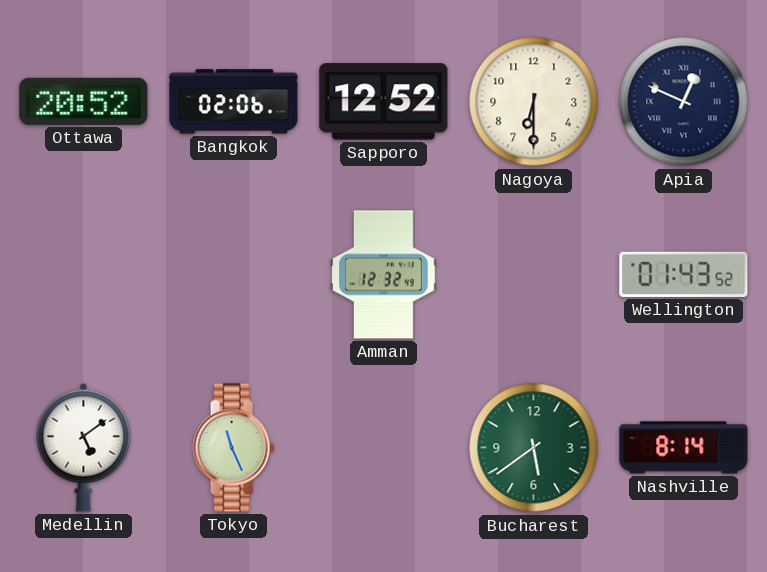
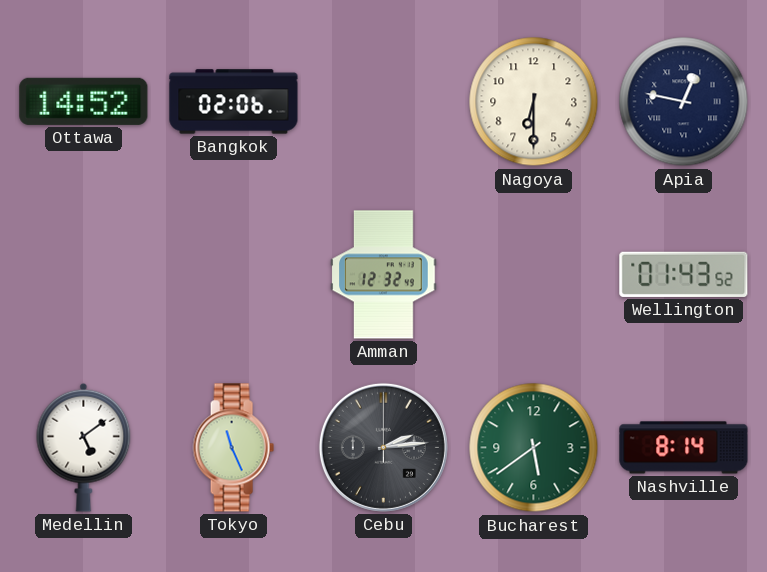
Ottawa: 20:52 -> 14:52 (84, 101)
Sapporo: 12:52 -> none (384, 102)
Apia: 12:49 -> 12:47 (684, 102)
Cebu: none -> 2:14 (383, 447)
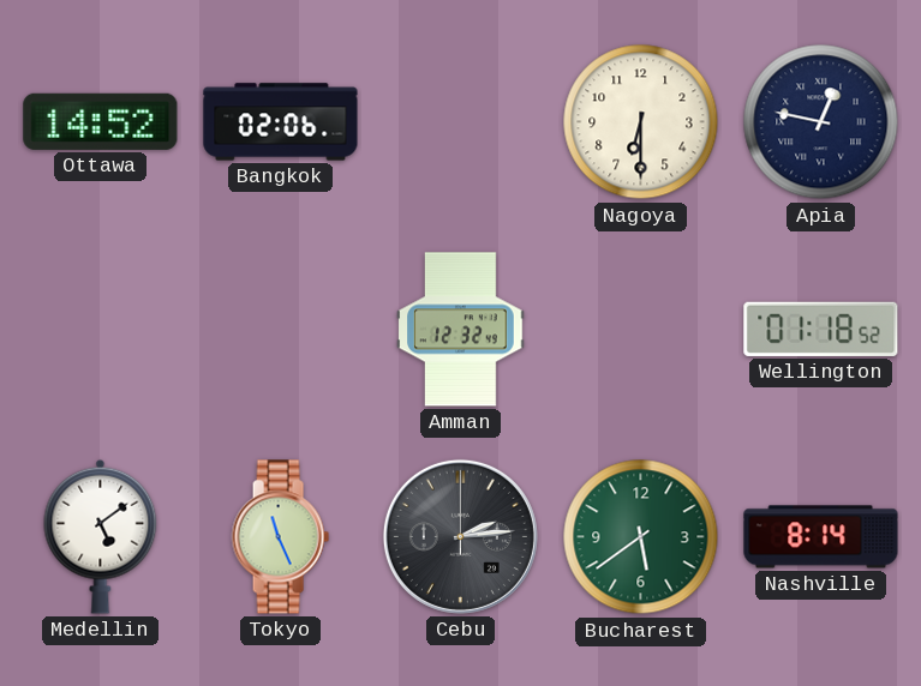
Wellington: 01:43 -> 01:18 (821, 329)
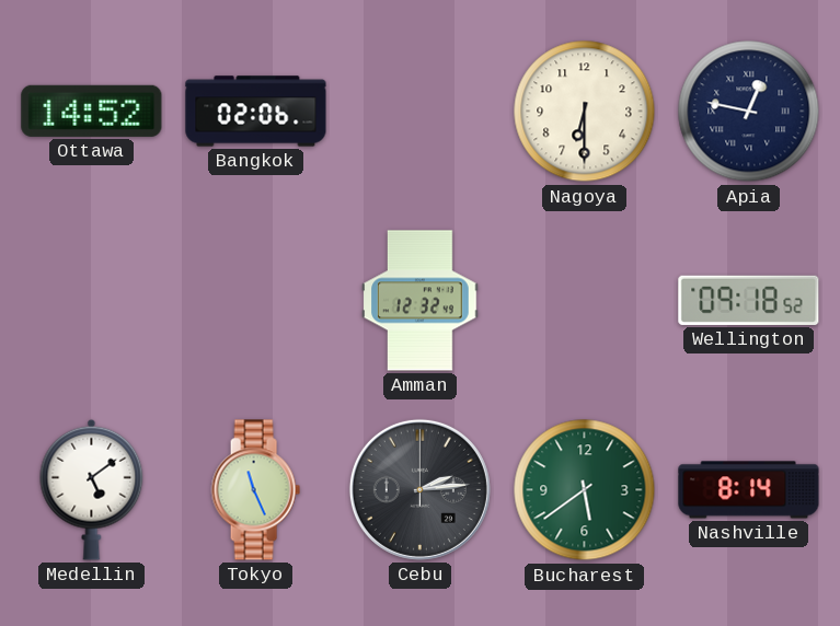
Wellington: 01:18 -> 09:18 (749, 300)
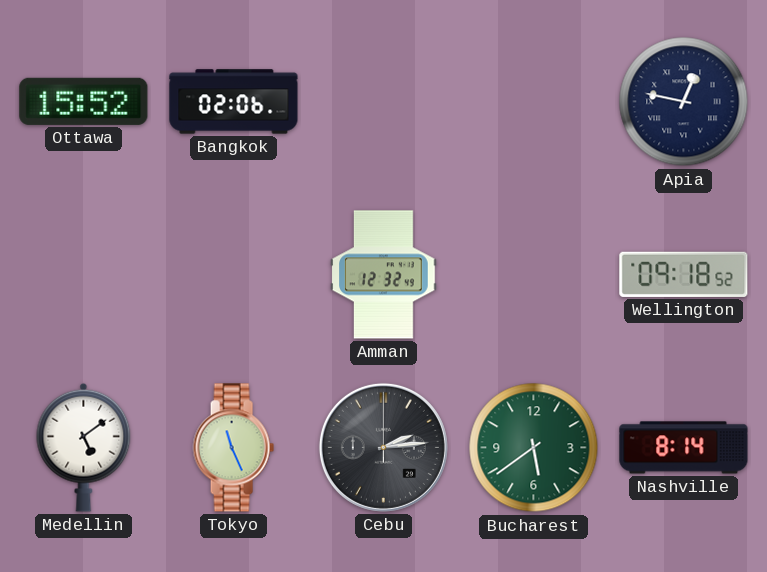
Ottawa: 14:52 -> 15:52 (84, 101)
Nagoya: 6:30 -> none (585, 112)
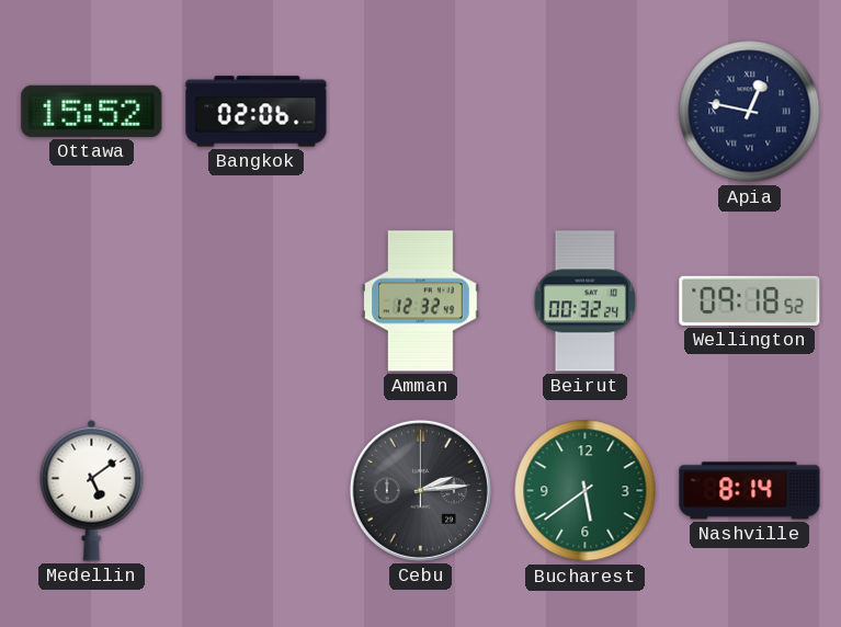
Beirut: none -> 00:32 (586, 301)
Tokyo: 11:26 -> none (233, 448)
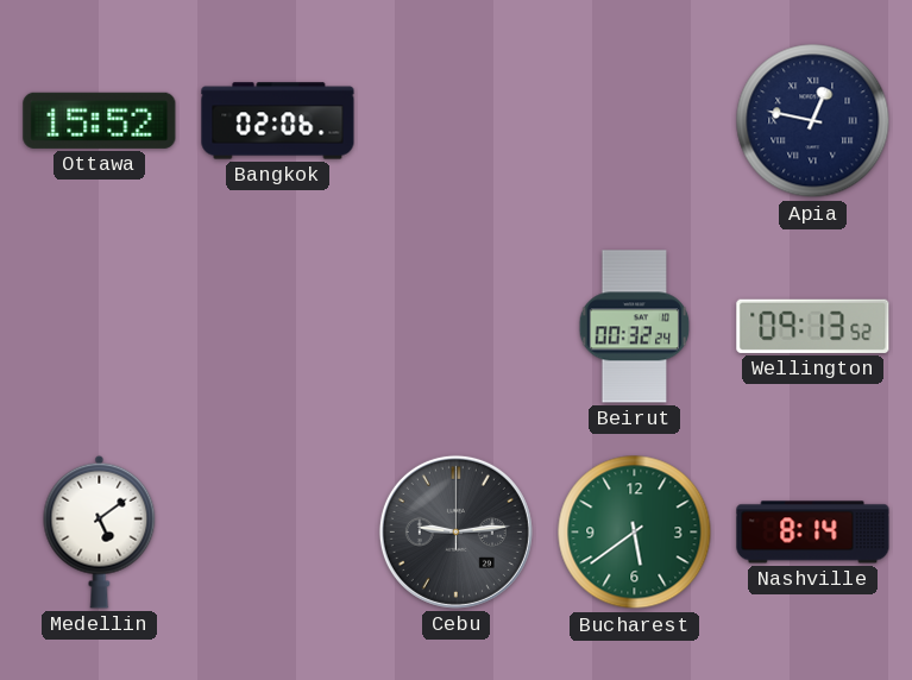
Amman: 12:32 -> none (421, 301)
Wellington: 09:18 -> 09:13 (813, 326)
Cebu: 2:14 -> 9:14 (455, 531)
